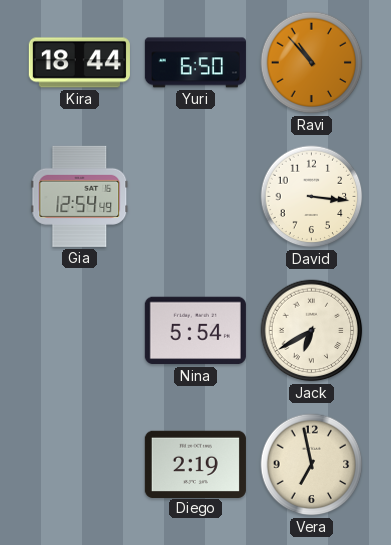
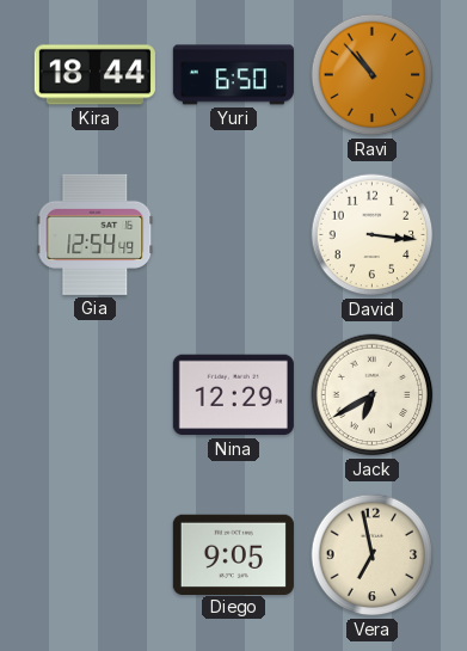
Nina: 5:54 -> 12:29 (233, 395)
Diego: 2:19 -> 9:05 (233, 554)
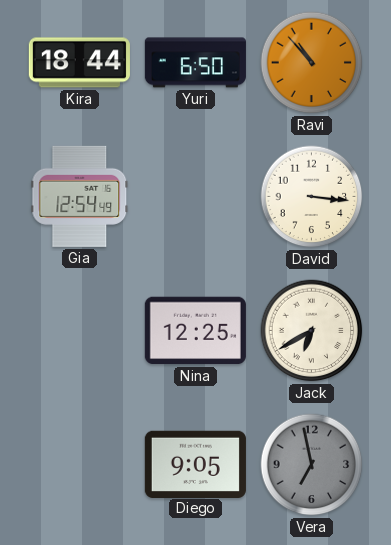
Nina: 12:29 -> 12:25 (195, 331)
Vera dial: cream -> grey (312, 465)
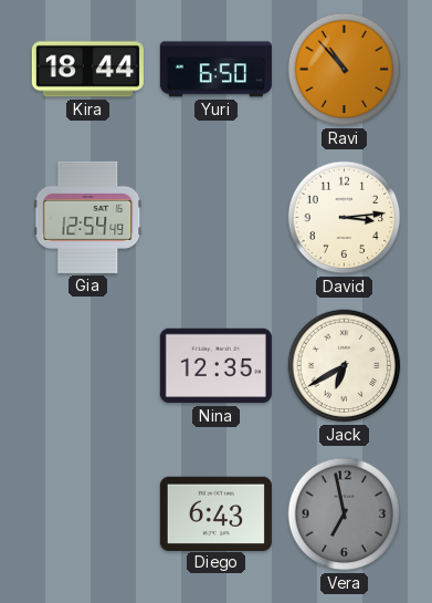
David: 3:16 -> 3:14 (345, 218)
Nina: 12:25 -> 12:35 (215, 366)
Diego: 9:05 -> 6:43 (215, 513)
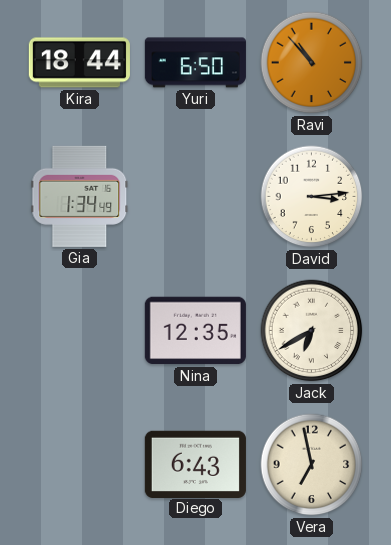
Gia: 12:54 -> 1:34 (80, 196)
Vera dial: grey -> cream (312, 465)
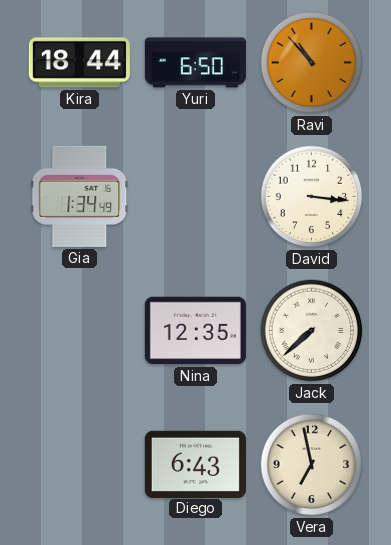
David: 3:14 -> 3:16 (312, 197)
Jack: 6:40 -> 7:38 (312, 331)
